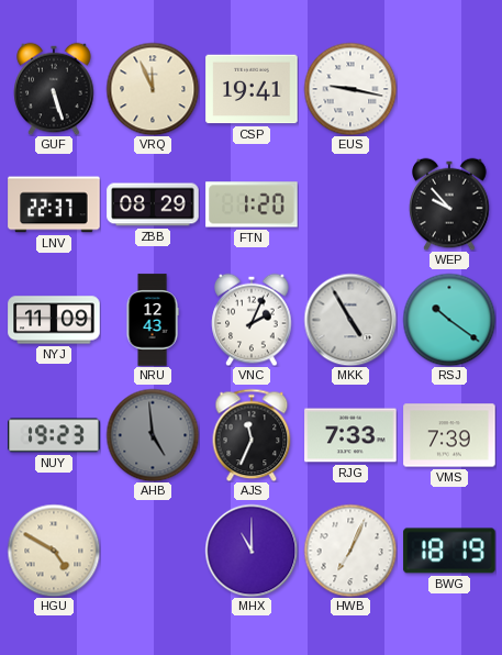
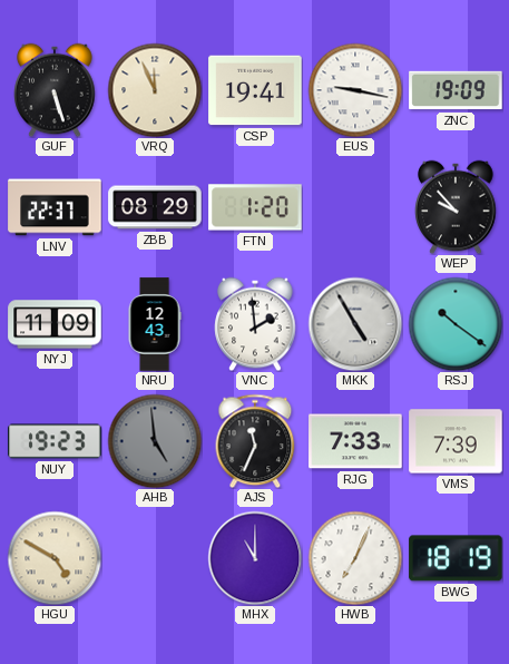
ZNC: none -> 19:09 (456, 90)
VNC: 2:04 -> 1:59 (255, 324)
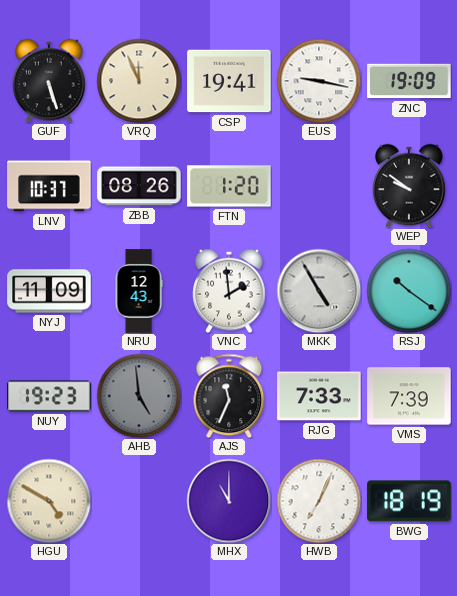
LNV: 22:37 -> 10:37 (49, 186)
ZBB: 08:29 -> 08:26 (139, 186)
WEP: 9:53 -> 9:51 (409, 186)
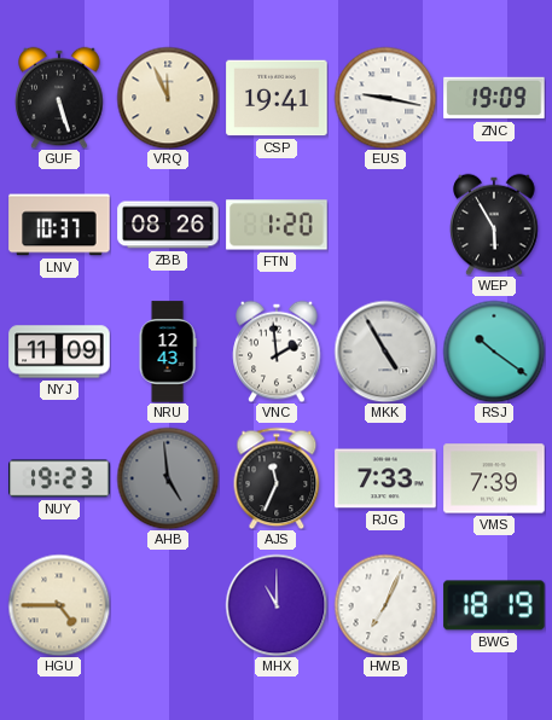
WEP: 9:51 -> 5:55 (494, 225)
HGU: 4:50 -> 4:45 (59, 605)
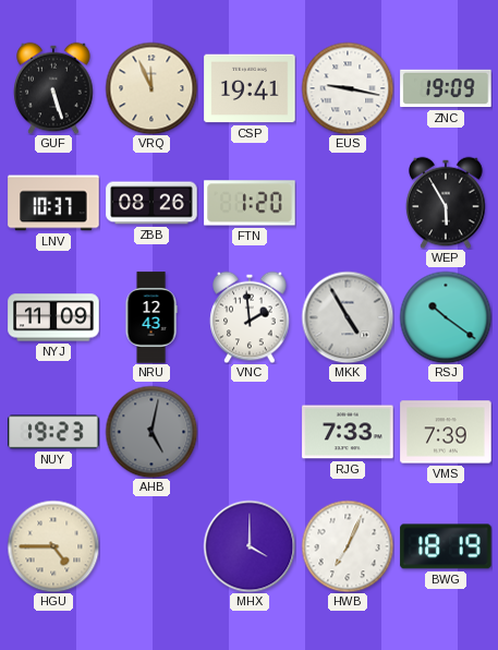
AHB: 4:59 -> 5:02 (151, 432)
AJS: 11:34 -> none (277, 478)
MHX: 11:00 -> 4:00 (250, 546)
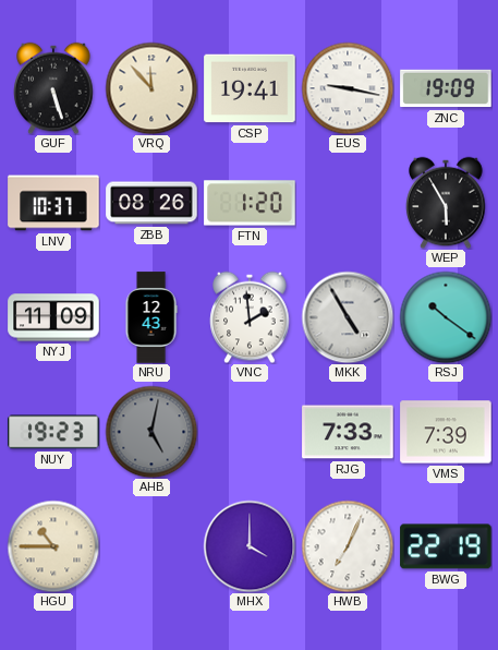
VRQ: 11:56 -> 11:53 (151, 88)
HGU: 4:45 -> 10:45 (53, 546)
BWG: 18:19 -> 22:19 (446, 546)
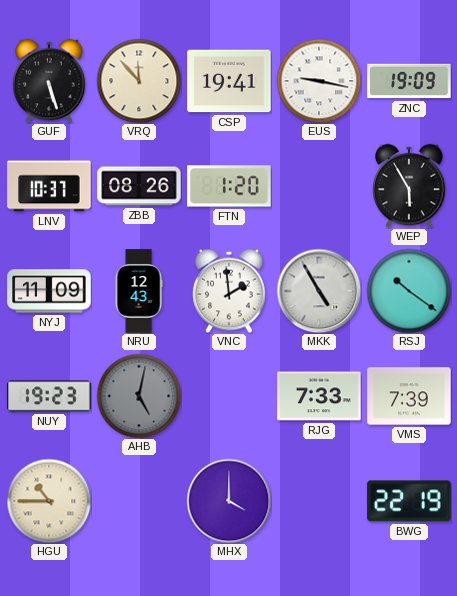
HWB: 7:04 -> none (348, 546)
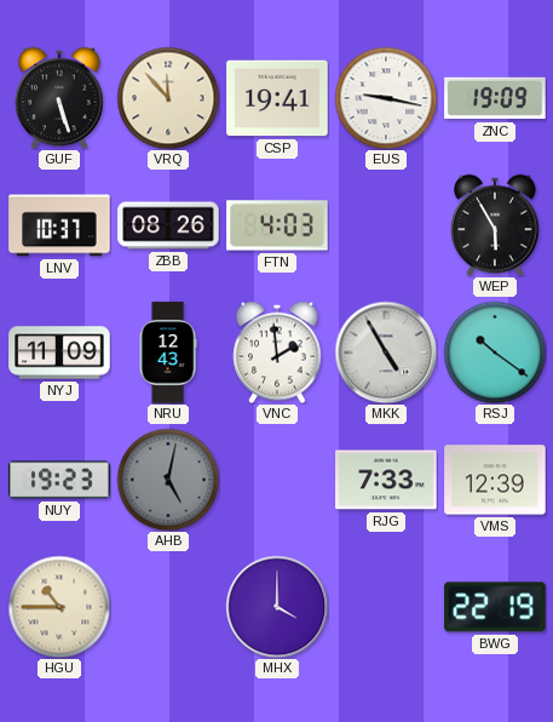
FTN: 1:20 -> 4:03 (277, 225)
VMS: 7:39 -> 12:39 (495, 480)
